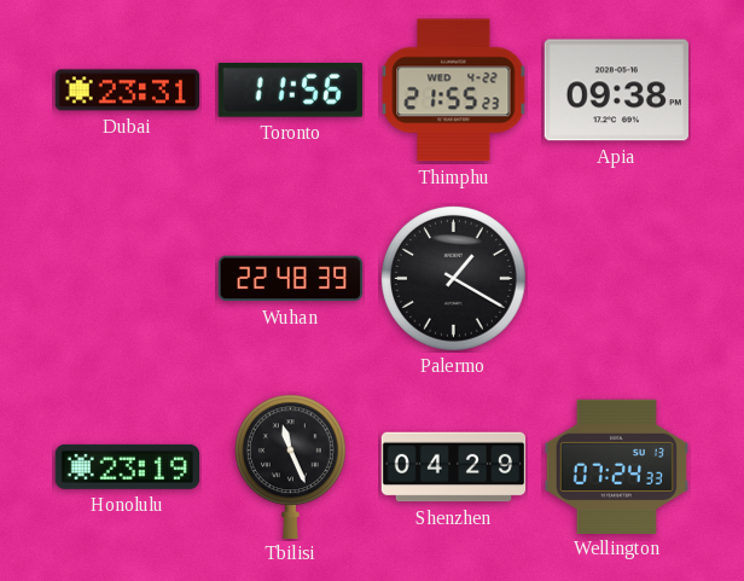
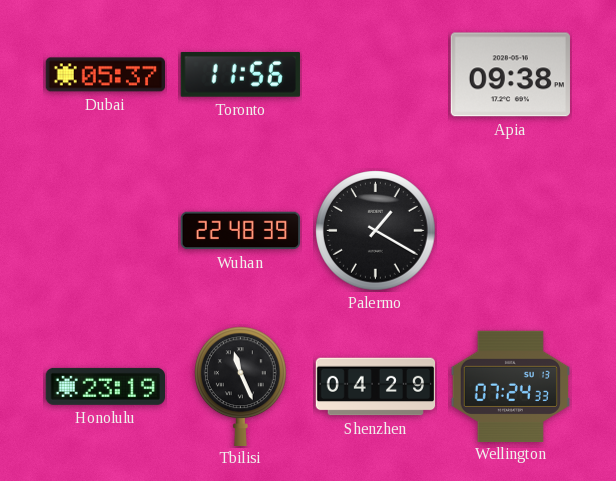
Dubai: 23:31 -> 05:37 (105, 75)
Thimphu: 21:55 -> none (454, 91)
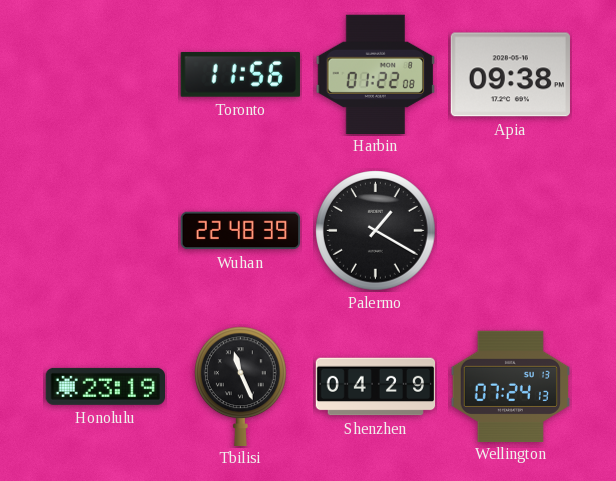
Dubai: 05:37 -> none (105, 75)
Harbin: none -> 01:22 (375, 74)
Wellington: 07:24:33 -> 07:24:13 (511, 386)
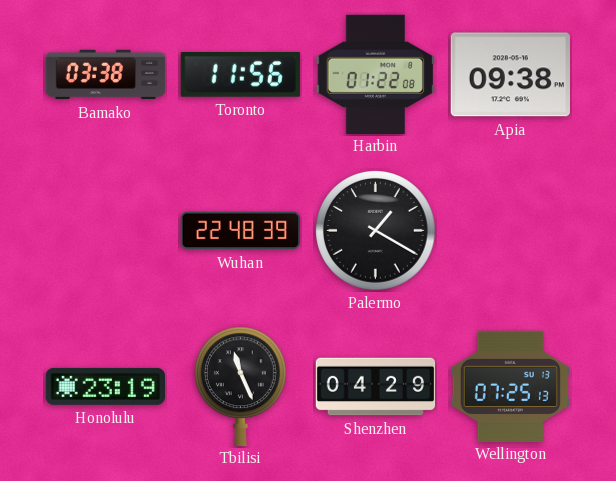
Bamako: none -> 03:38 (106, 75)
Wellington: 07:24 -> 07:25 (511, 386)
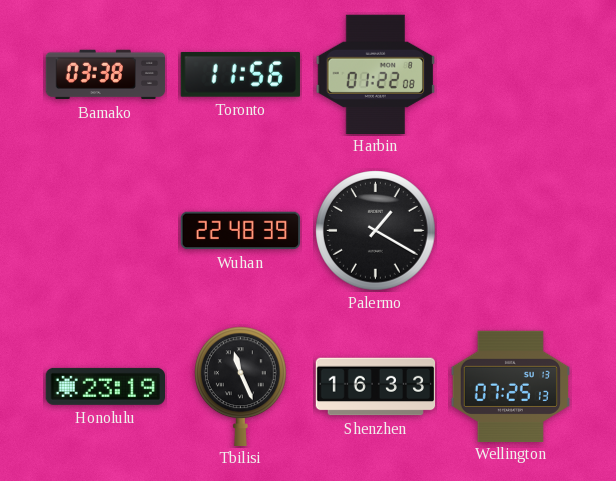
Apia: 09:38 -> none (510, 75)
Shenzhen: 04:29 -> 16:33 (376, 387)
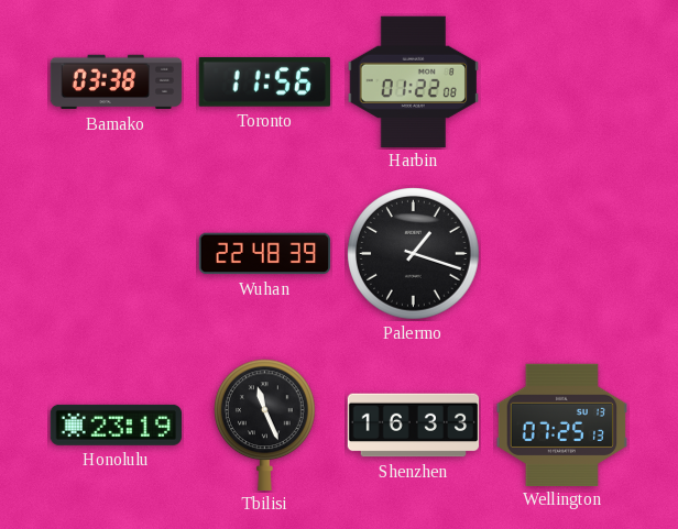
Palermo: 1:20 -> 1:18 (414, 254)
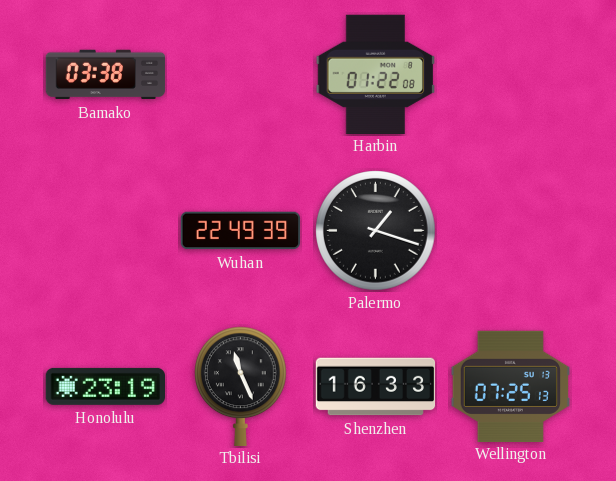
Toronto: 11:56 -> none (264, 81)
Wuhan: 22:48 -> 22:49 (241, 231)
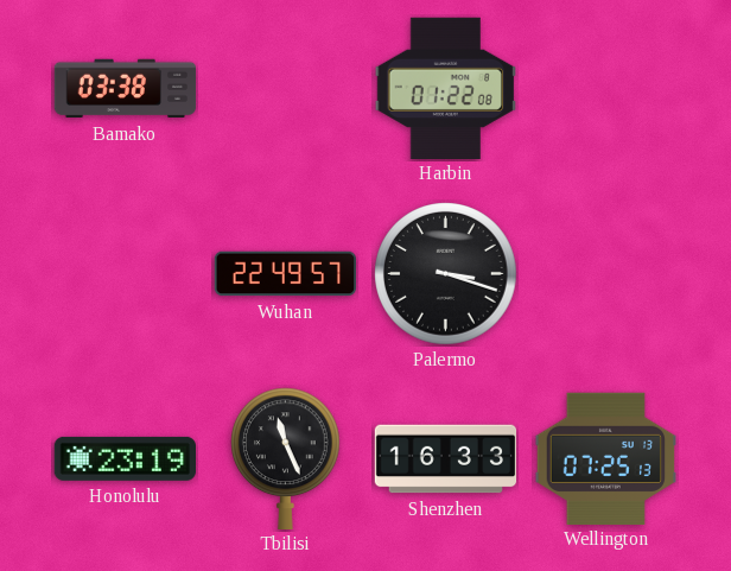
Wuhan: 22:49:39 -> 22:49:57 (286, 274)
Palermo: 1:18 -> 3:18 (446, 274)
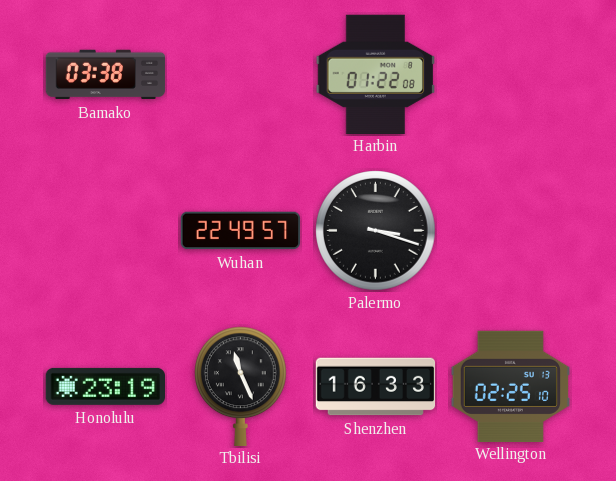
Wellington: 07:25 -> 02:25 (511, 386)
